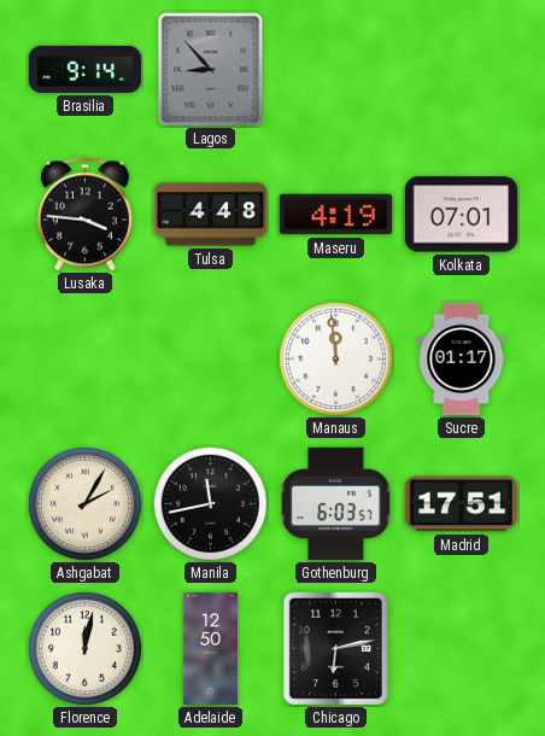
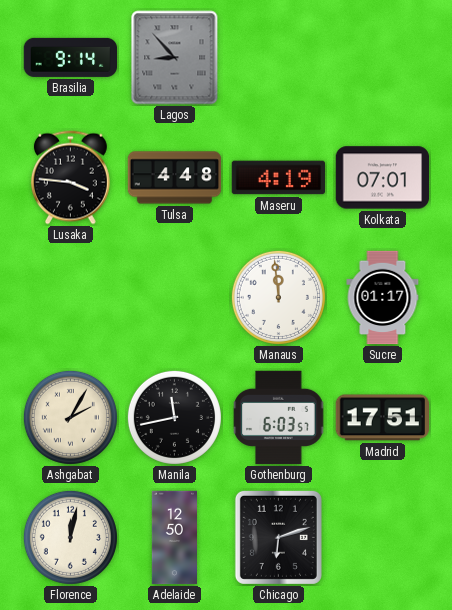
Chicago: 6:13 -> 6:12 (278, 537)
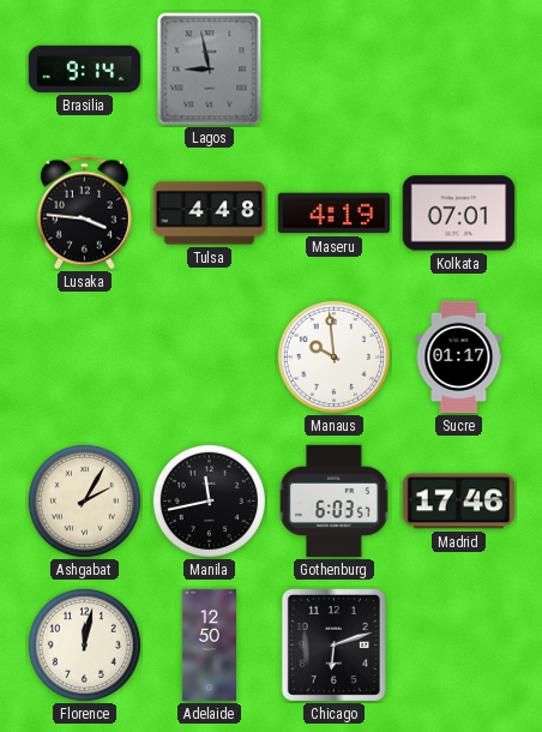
Lagos: 8:53 -> 8:58 (210, 70)
Manaus: 11:59 -> 9:59 (333, 356)
Madrid: 17:51 -> 17:46 (458, 502)
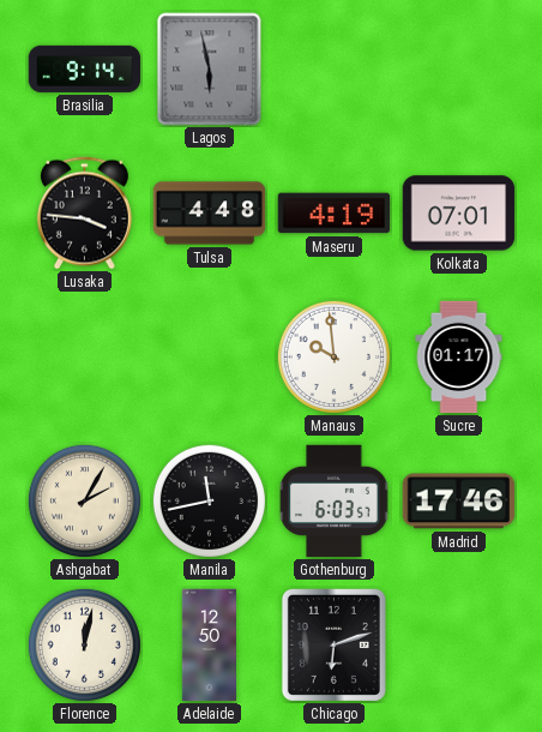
Lagos: 8:58 -> 5:58 (210, 70)
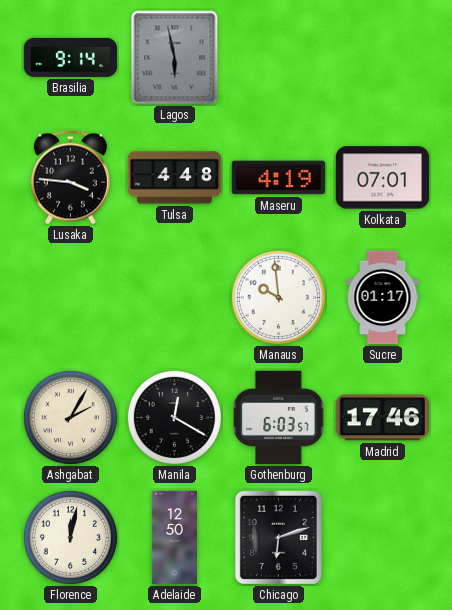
Manila: 11:43 -> 12:20 (174, 417)
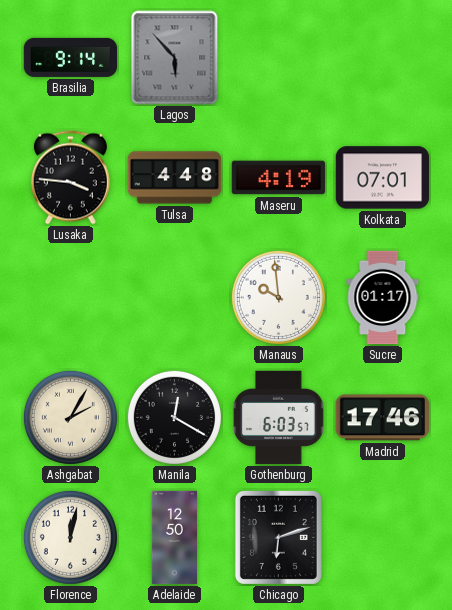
Lagos: 5:58 -> 5:53 (175, 58)
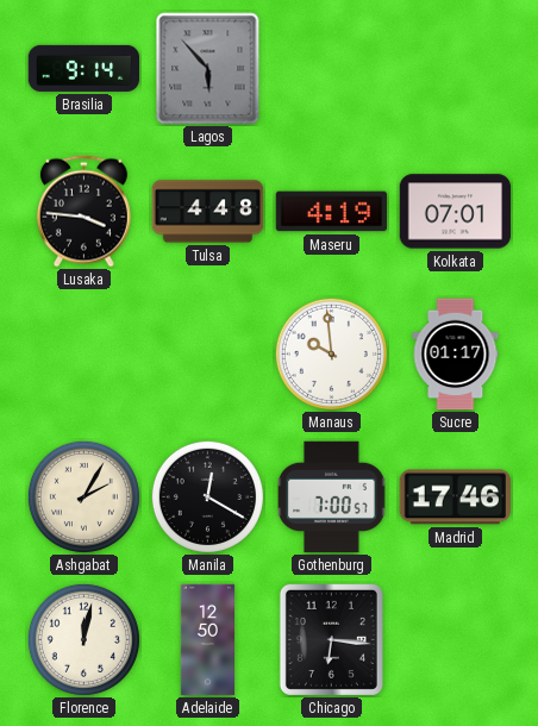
Gothenburg: 6:03 -> 7:00 (332, 497)
Chicago: 6:12 -> 6:16 (331, 639)
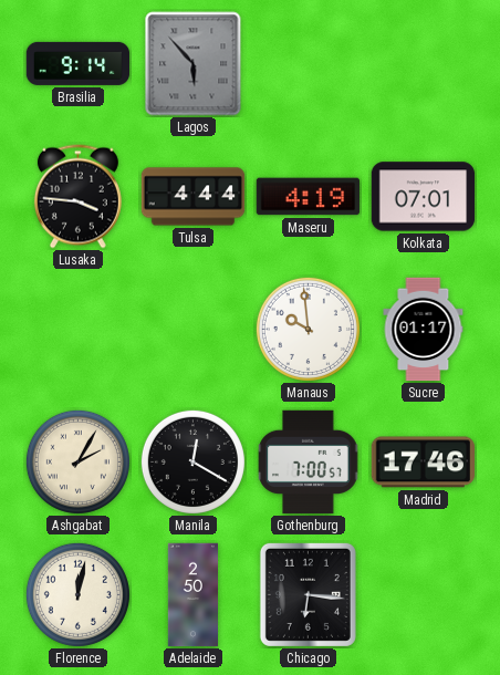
Tulsa: 4:48 -> 4:44 (194, 197)
Adelaide: 12:50 -> 2:50 (192, 595)
